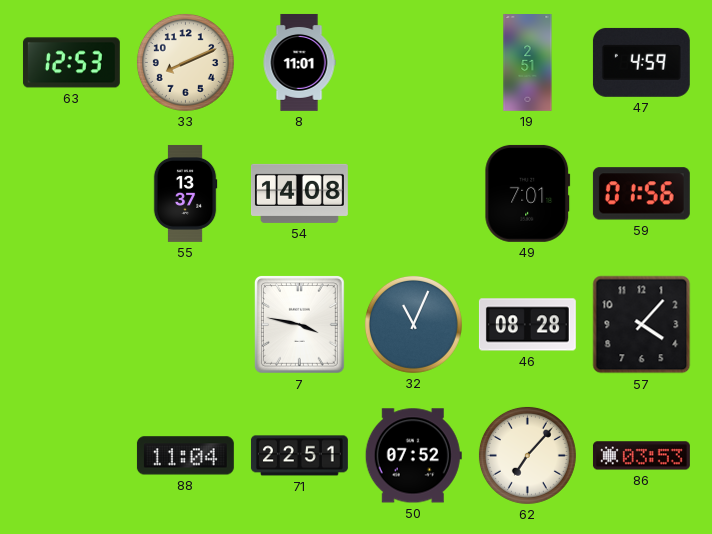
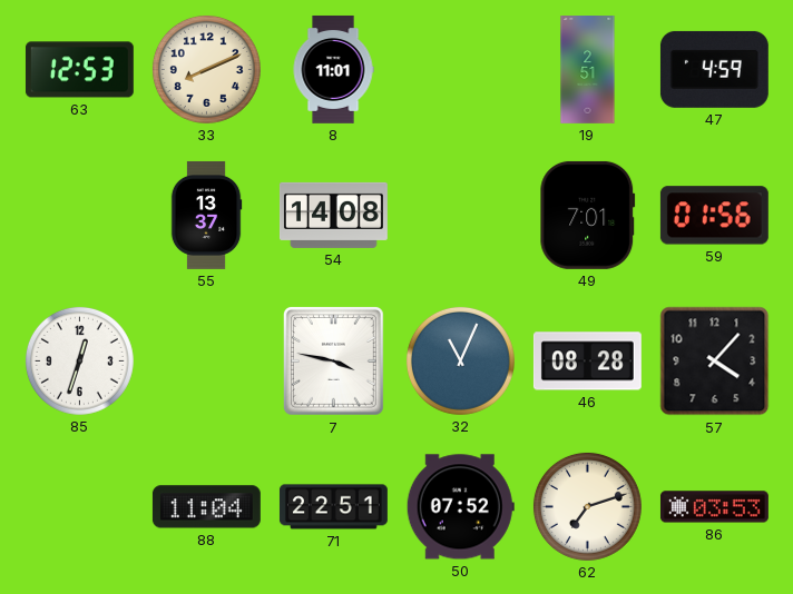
85: none -> 12:33 (79, 360)
62: 7:07 -> 7:12 (587, 506)
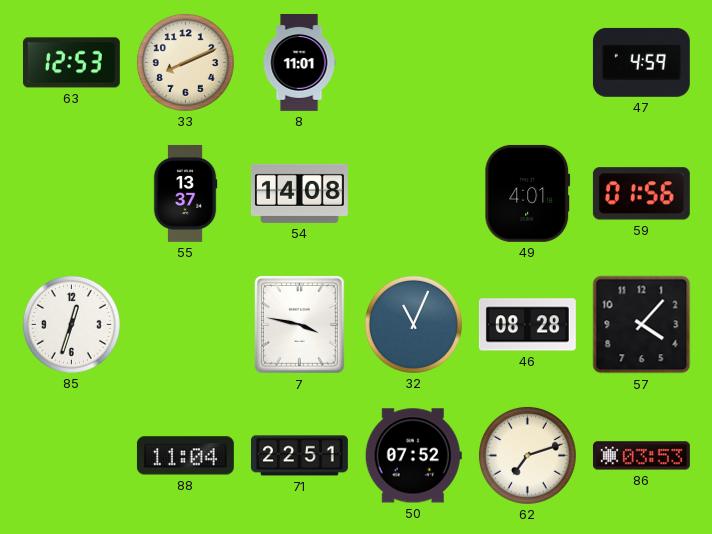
19: 2:51 -> none (588, 70)
49: 7:01 -> 4:01 (528, 193)
